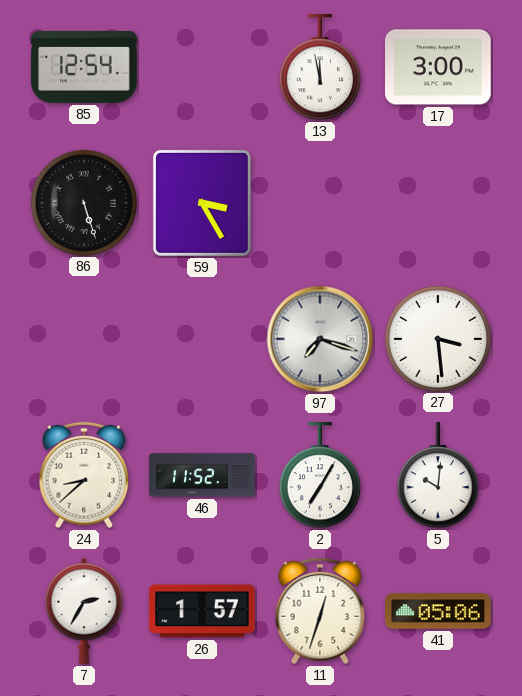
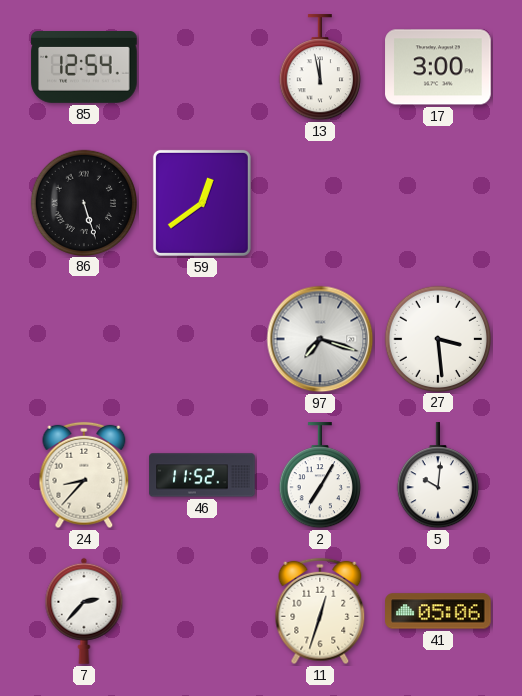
59: 3:25 -> 12:39 (202, 203)
24: 8:38 -> 8:37 (84, 475)
7: 2:35 -> 2:37 (84, 611)
26: 1:57 -> none (202, 611)
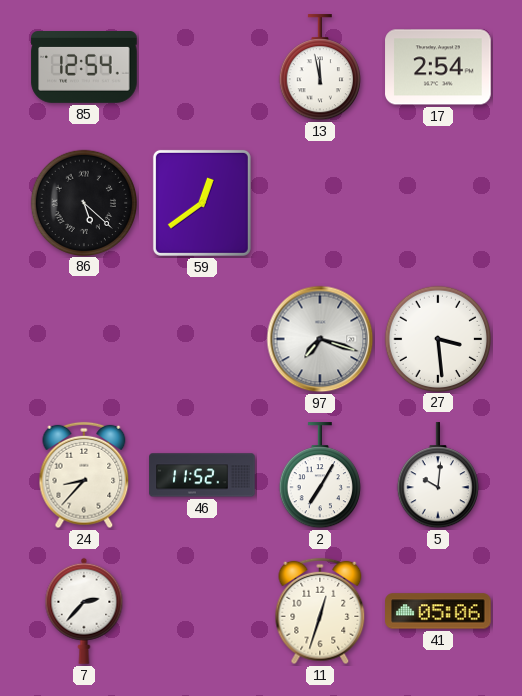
17: 3:00 -> 2:54 (438, 67)
86: 5:27 -> 5:22 (83, 202)
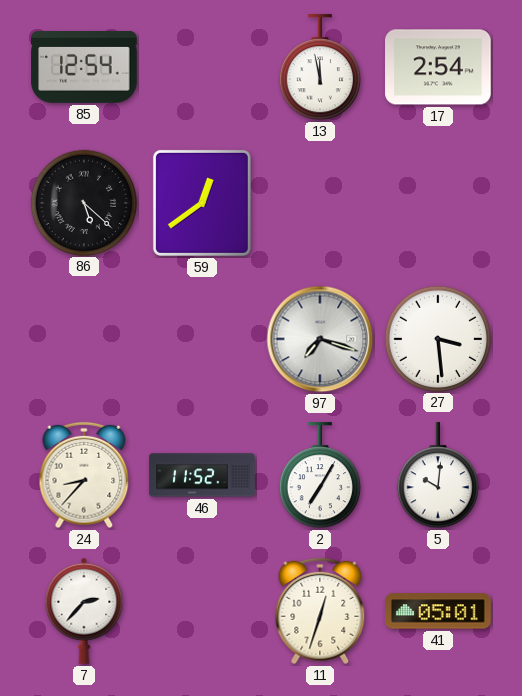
41: 05:06 -> 05:01 (438, 611)
